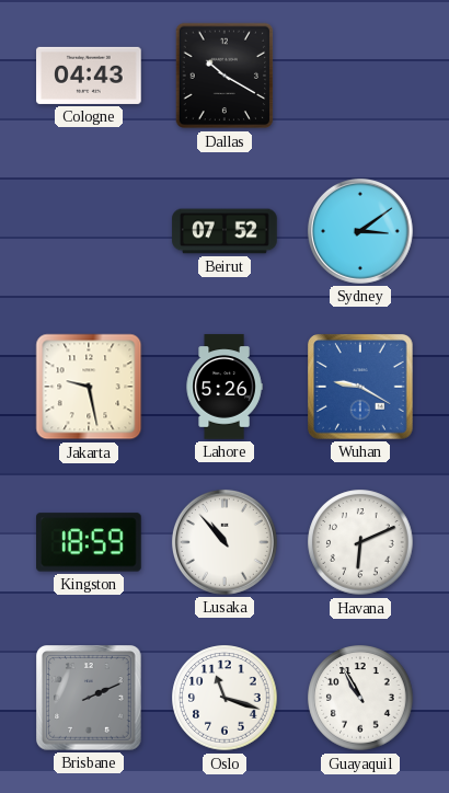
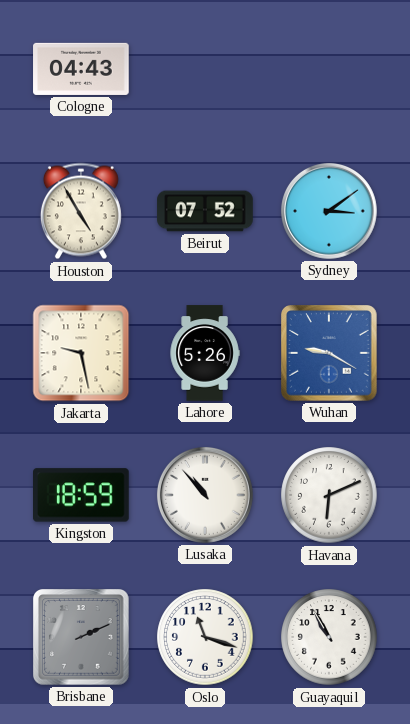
Dallas: 10:20 -> none (225, 76)
Houston: none -> 4:55 (81, 211)
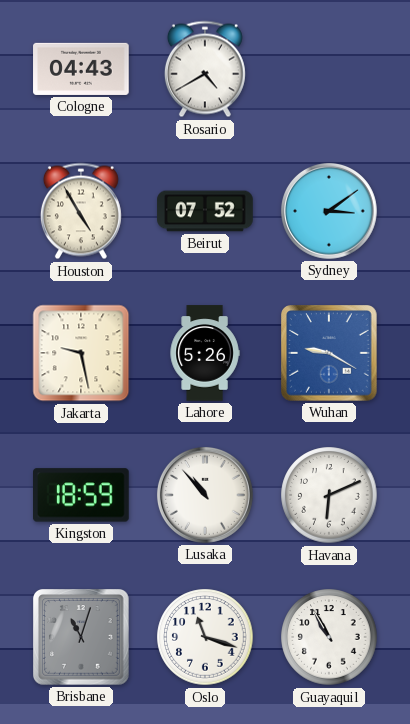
Rosario: none -> 4:40 (205, 69)
Brisbane: 2:11 -> 11:03 (82, 638)
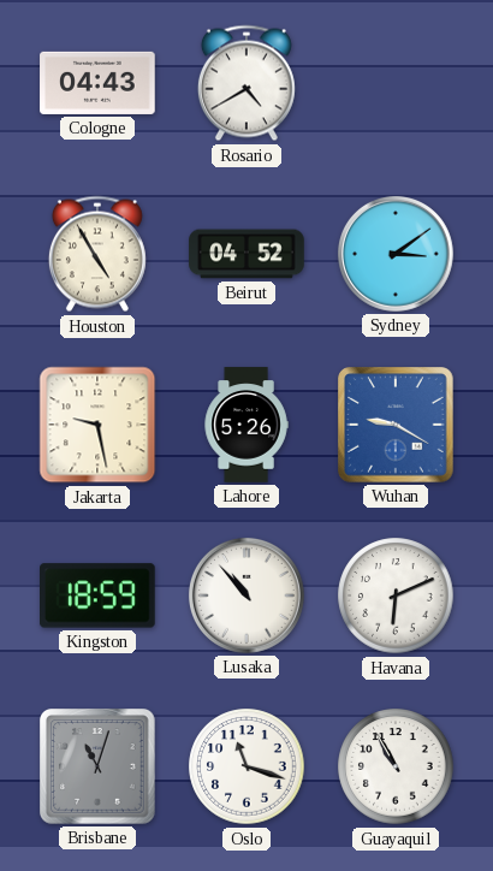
Beirut: 07:52 -> 04:52 (246, 254)
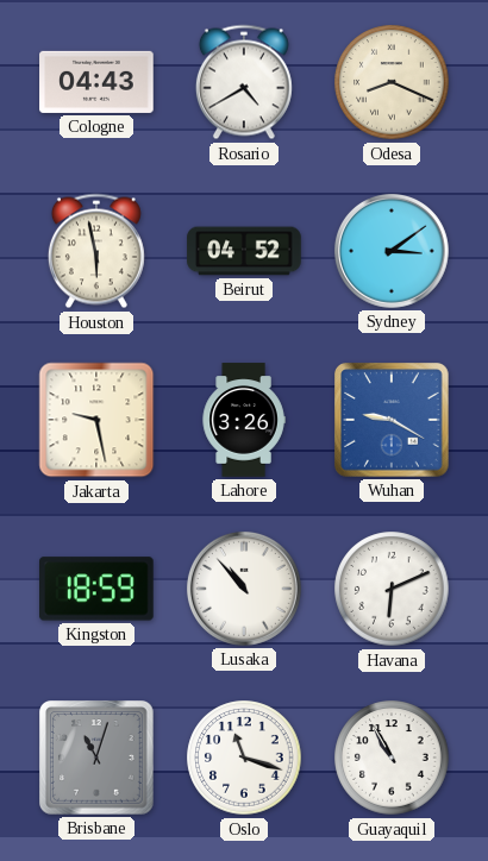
Odesa: none -> 8:19 (392, 82)
Houston: 4:55 -> 5:58 (96, 251)
Lahore: 5:26 -> 3:26 (244, 420)
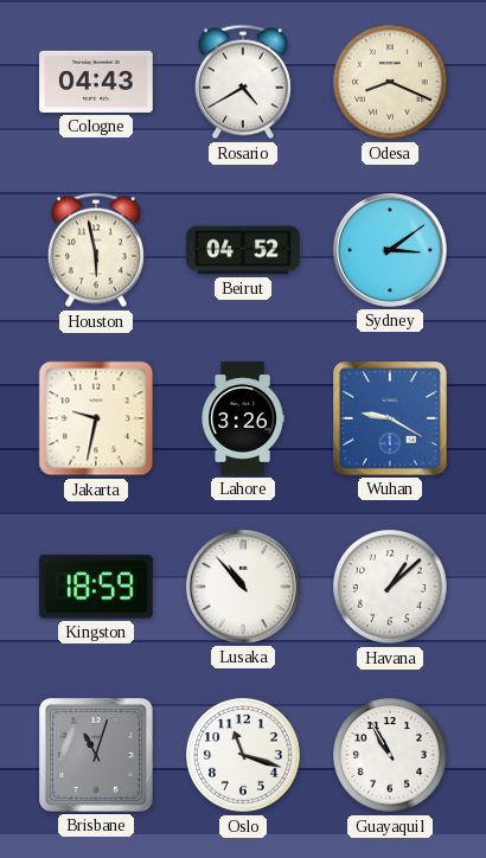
Jakarta: 9:28 -> 9:32 (96, 418)
Havana: 6:11 -> 1:08 (390, 587)
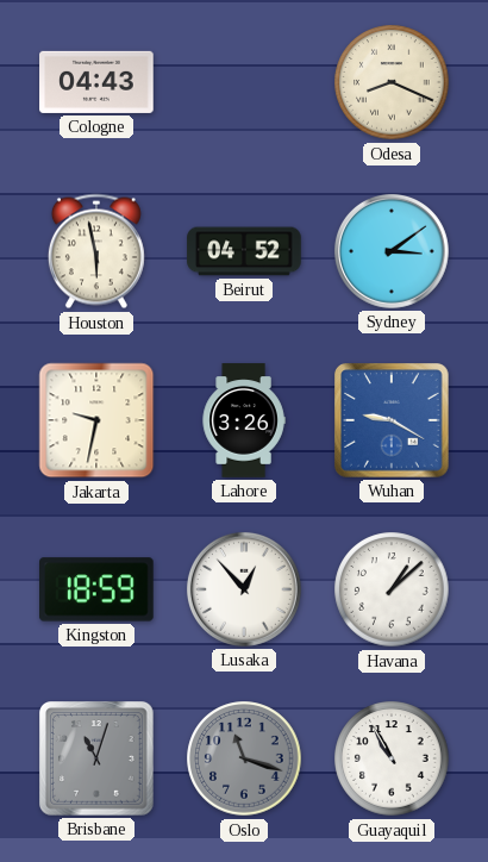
Rosario: 4:40 -> none (243, 82)
Lusaka: 10:53 -> 12:53 (244, 589)
Oslo dial: white -> grey (244, 758)
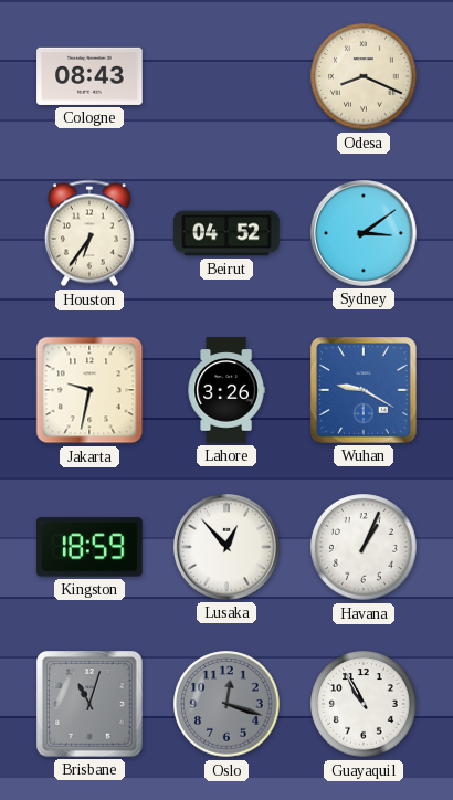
Cologne: 04:43 -> 08:43 (89, 76)
Houston: 5:58 -> 6:36 (89, 233)
Havana: 1:08 -> 1:04 (364, 547)
Oslo: 11:18 -> 12:18 (227, 704)
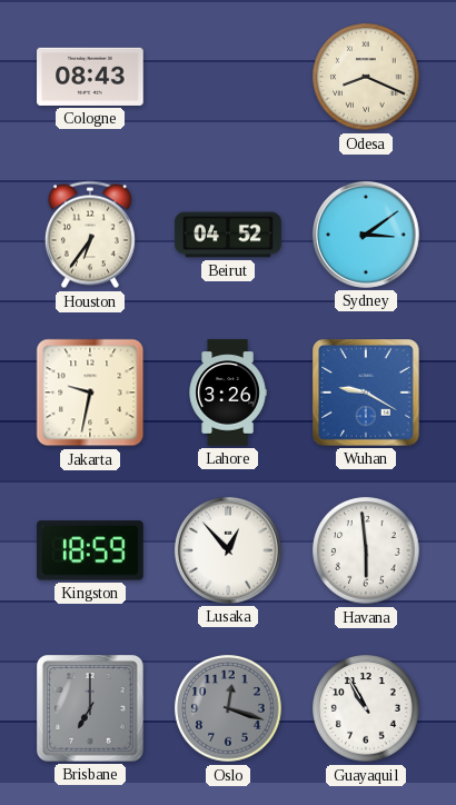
Havana: 1:04 -> 5:59 (366, 550)
Brisbane: 11:03 -> 7:00 (91, 709)
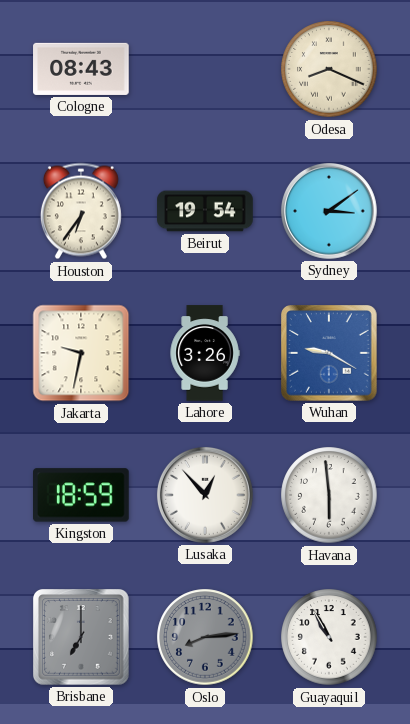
Beirut: 04:52 -> 19:54 (205, 211)
Oslo: 12:18 -> 8:14 (205, 637)
